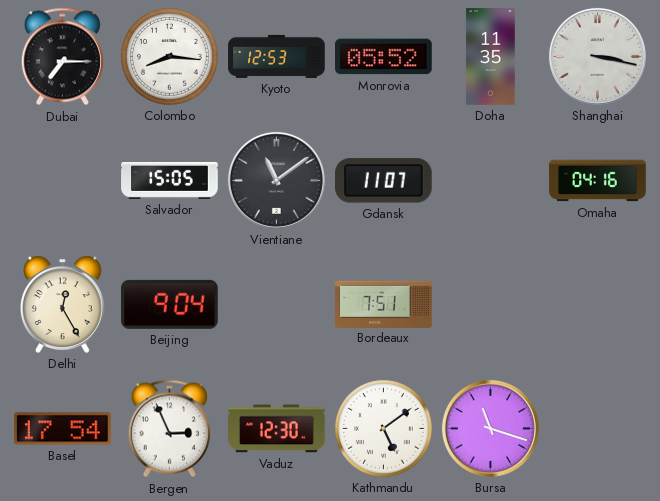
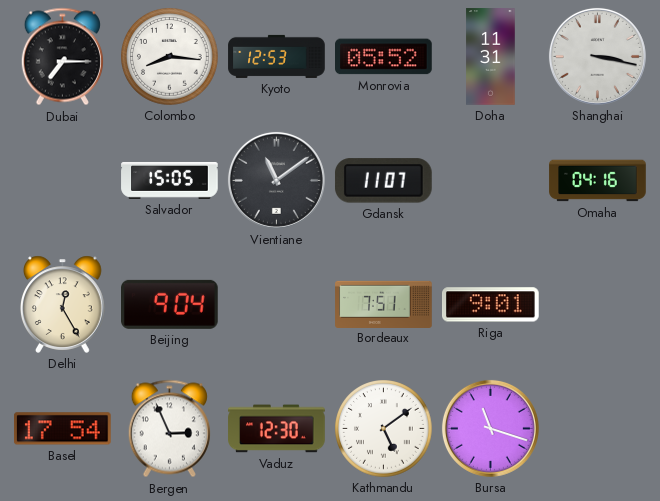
Doha: 11:35 -> 11:31 (491, 57)
Riga: none -> 9:01 (491, 305)
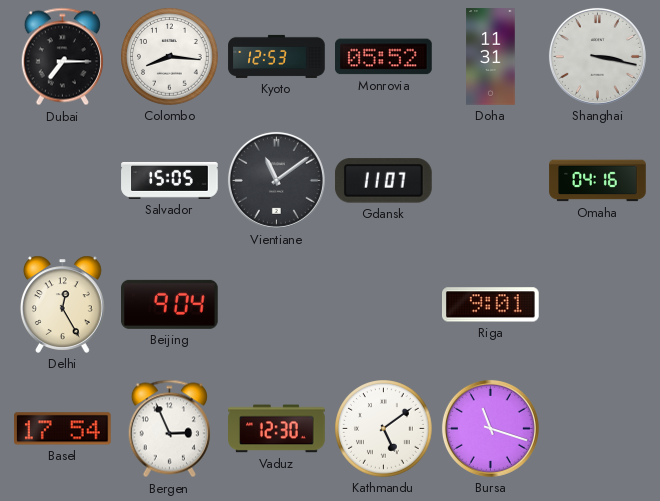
Bordeaux: 7:51 -> none (384, 304)
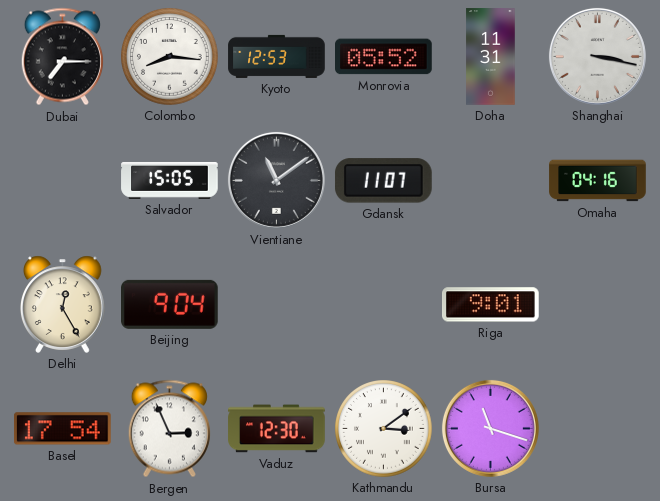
Kathmandu: 5:09 -> 3:09 (384, 429)
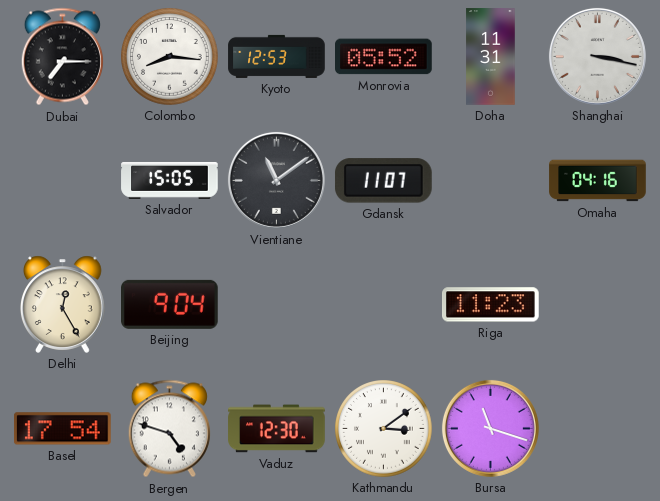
Riga: 9:01 -> 11:23 (491, 305)
Bergen: 2:56 -> 4:48 (169, 429)
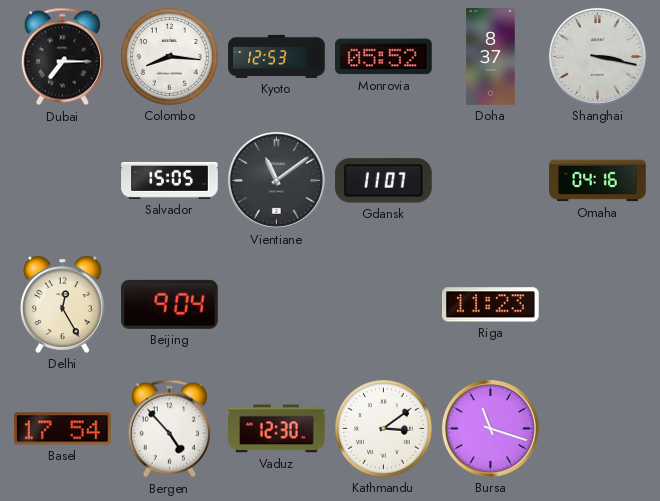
Doha: 11:31 -> 8:37 (491, 57)
Bergen: 4:48 -> 4:53 (169, 429)
